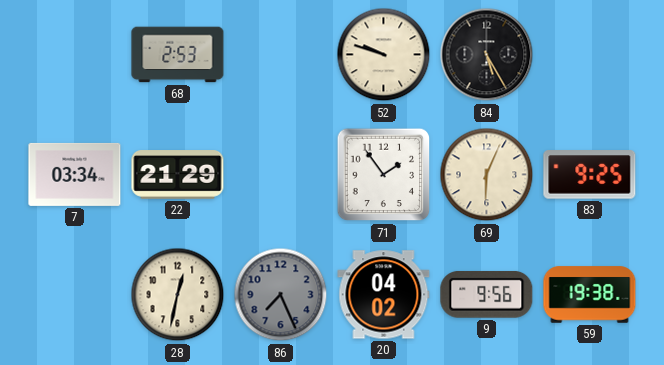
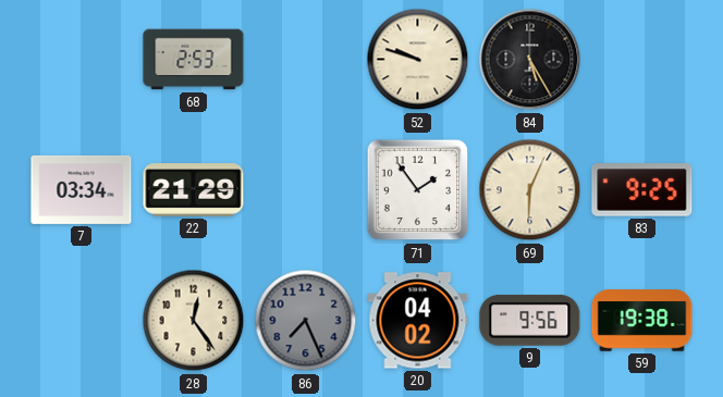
28: 12:32 -> 12:24 (194, 321)
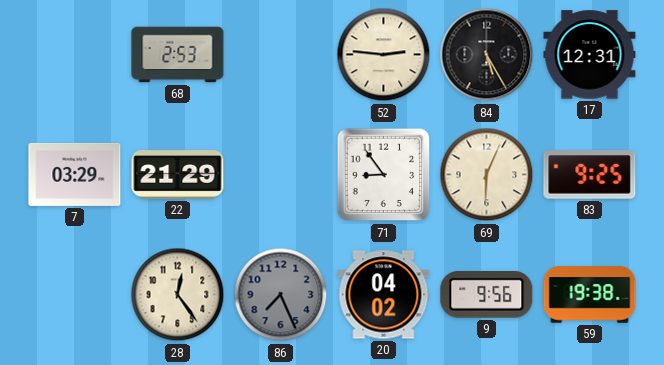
52: 9:48 -> 2:46 (384, 55)
17: none -> 12:31 (590, 55)
7: 03:34 -> 03:29 (75, 174)
71: 1:54 -> 8:54 (384, 175)
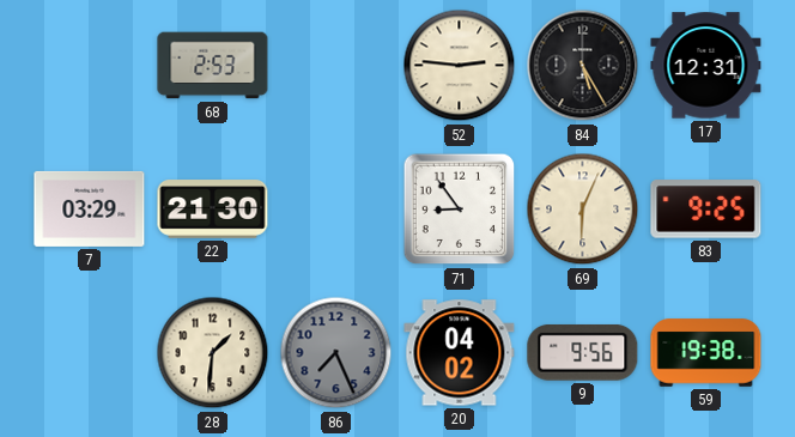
22: 21:29 -> 21:30 (213, 210)
28: 12:24 -> 1:31 (213, 353)
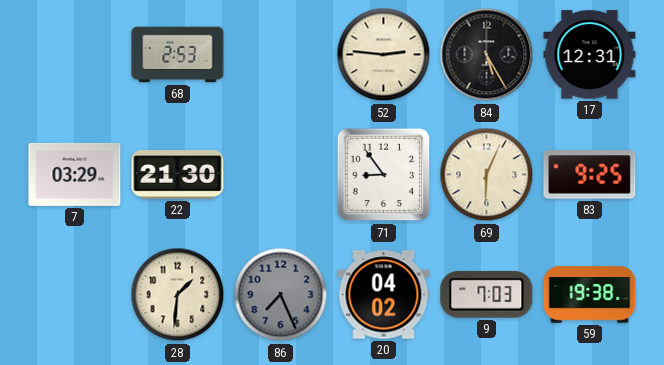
9: 9:56 -> 7:03 (487, 294)
